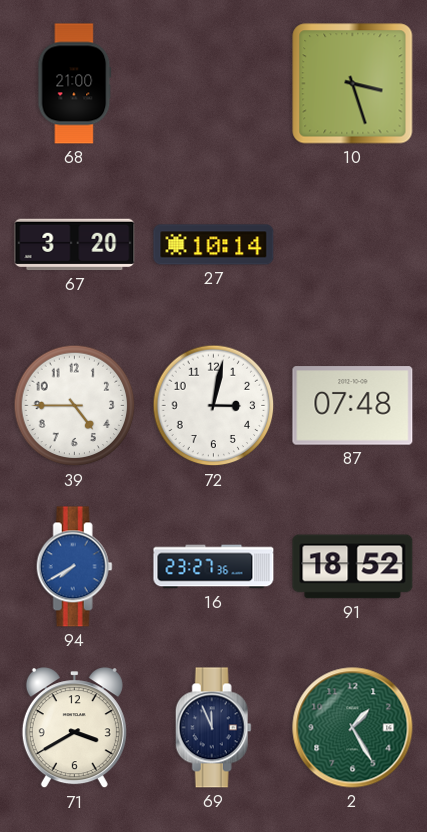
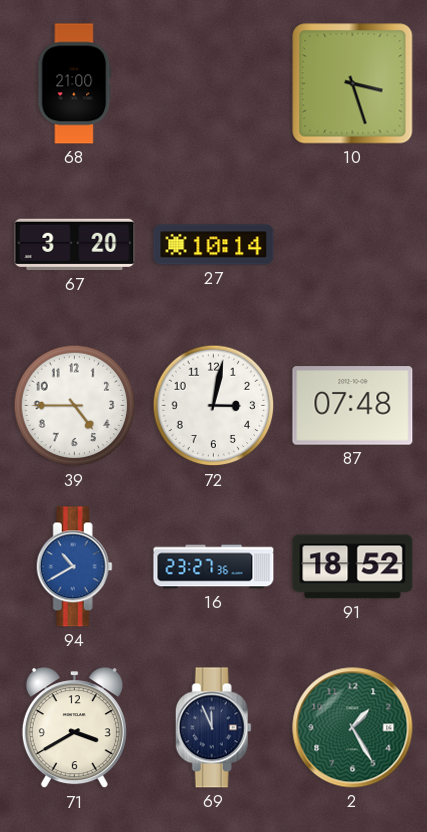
94: 7:40 -> 10:40 (74, 567)
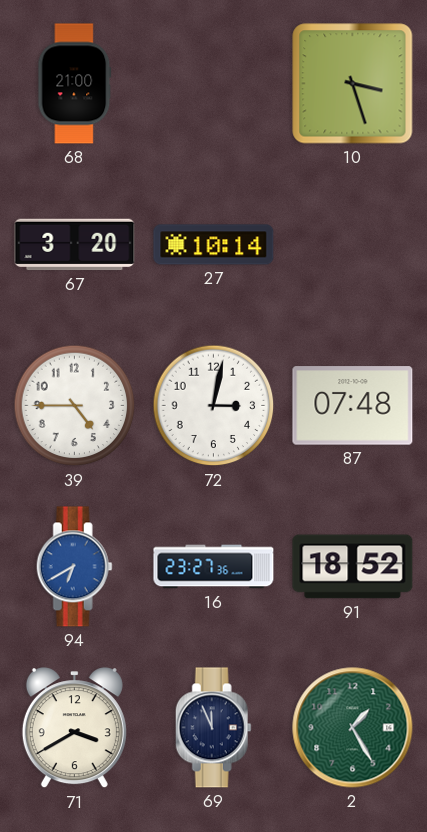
94: 10:40 -> 6:40 (74, 567)
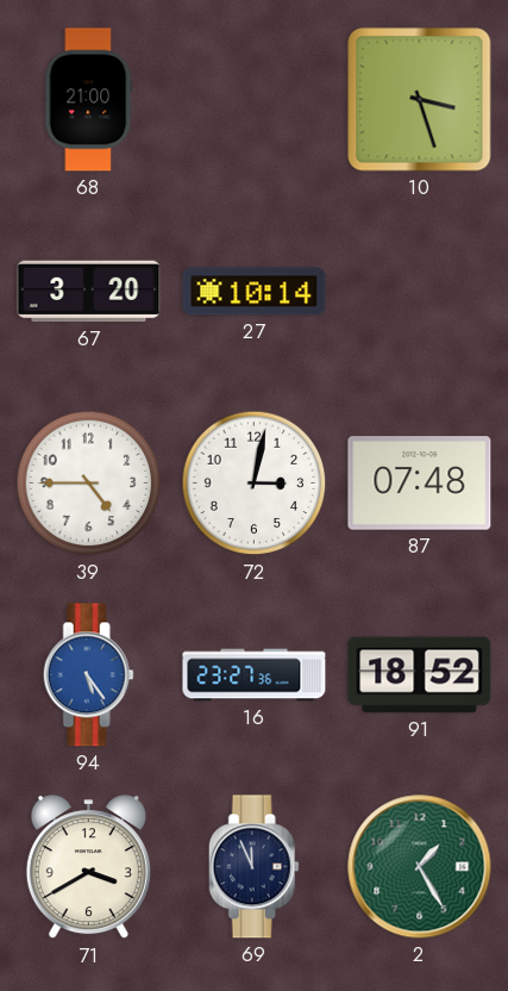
94: 6:40 -> 5:24 (88, 675)
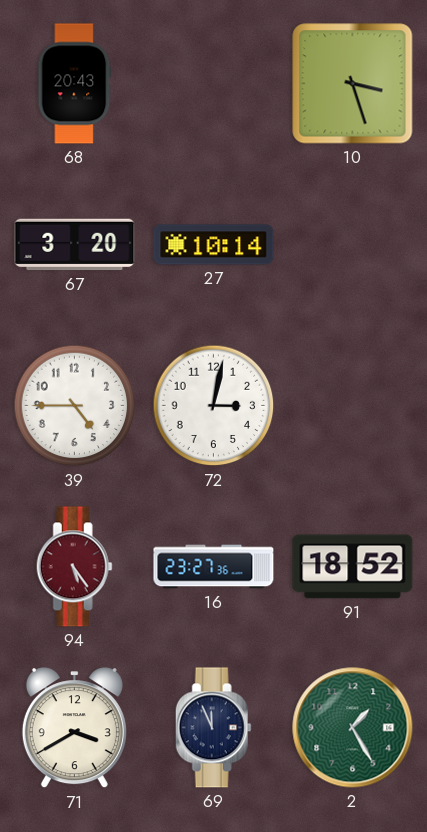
68: 21:00 -> 20:43 (75, 84)
87: 07:48 -> none (420, 484)
94 dial: blue -> burgundy (74, 567)
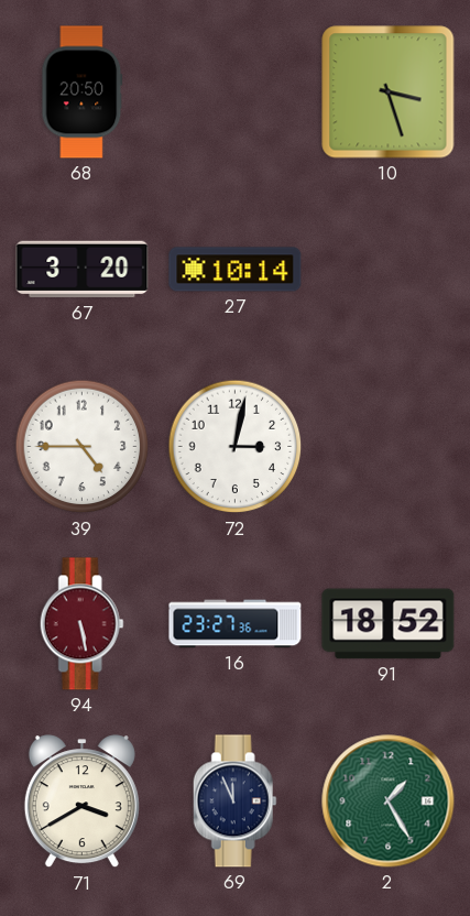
68: 20:43 -> 20:50 (83, 92)
94: 5:24 -> 5:28 (81, 624)
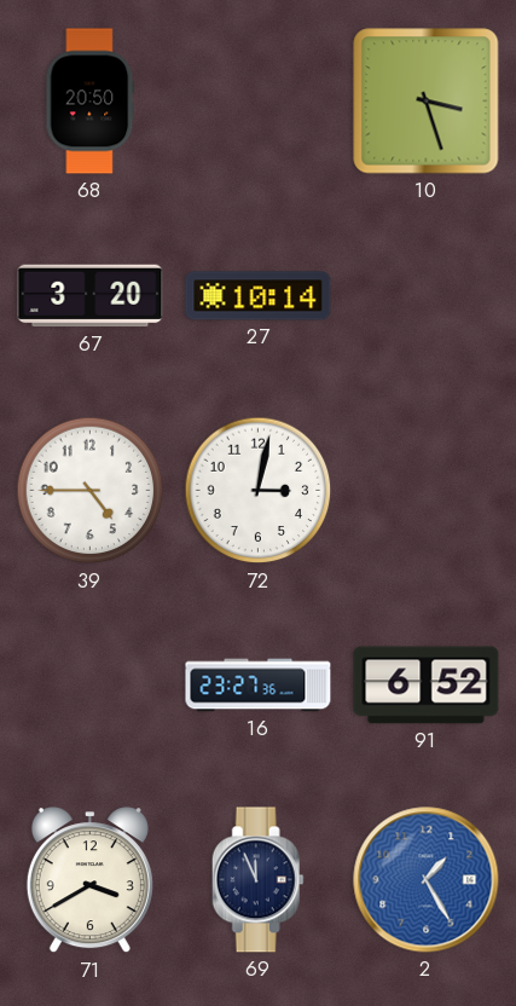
94: 5:28 -> none (81, 624)
91: 18:52 -> 6:52 (427, 686)
2 dial: green -> blue (427, 880)
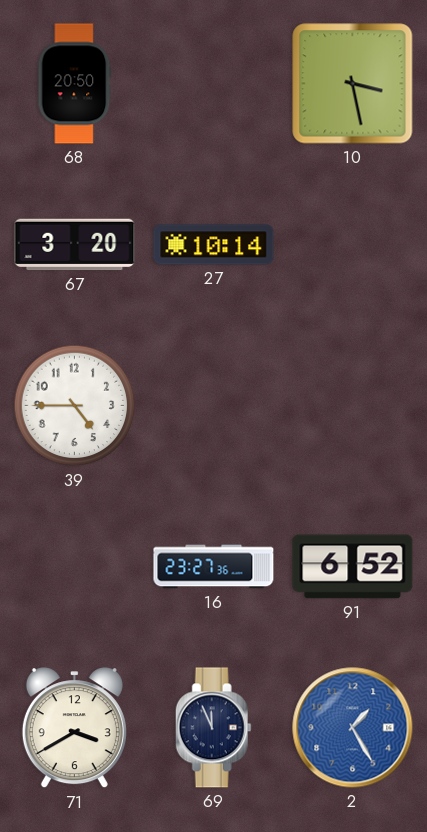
10: 3:27 -> 3:28 (353, 84)
72: 3:02 -> none (259, 491)
